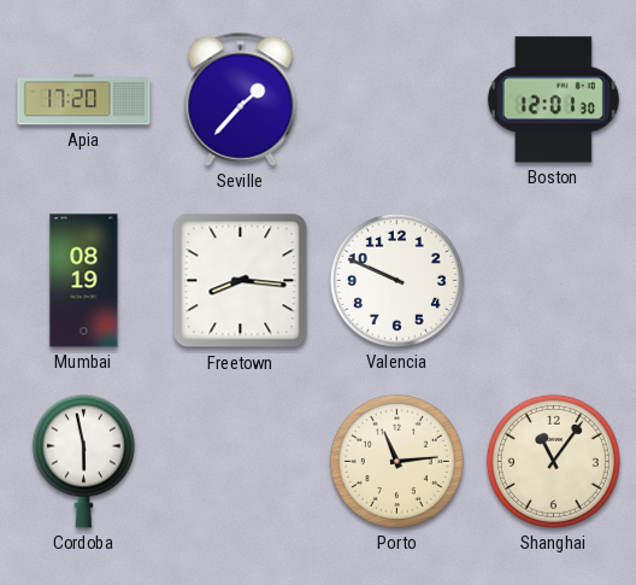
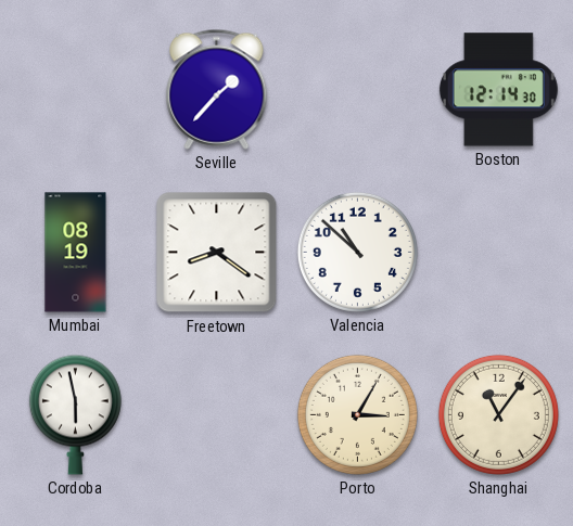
Apia: 17:20 -> none (84, 100)
Boston: 12:01 -> 12:14 (498, 90)
Freetown: 8:16 -> 8:21 (217, 253)
Valencia: 9:49 -> 10:52 (357, 252)
Porto: 11:14 -> 3:05 (357, 414)
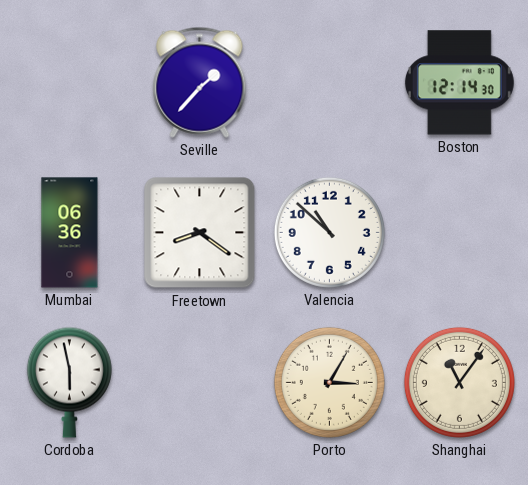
Mumbai: 08:19 -> 06:36 (70, 233)
